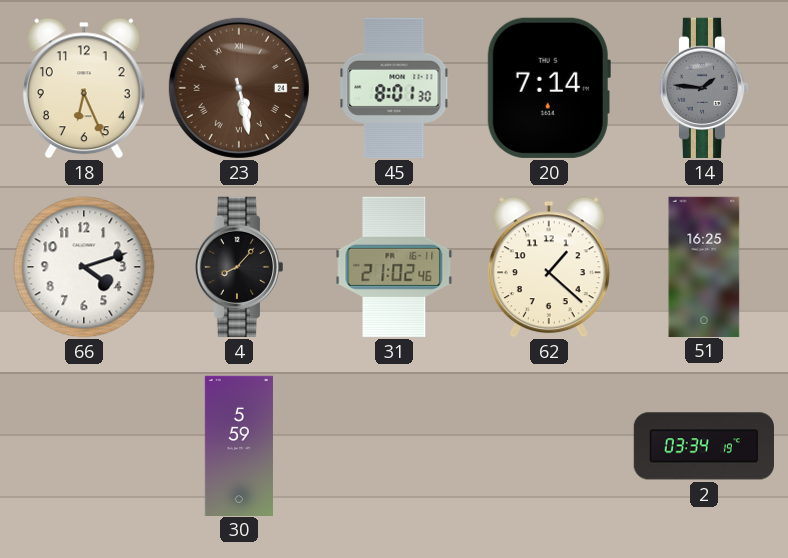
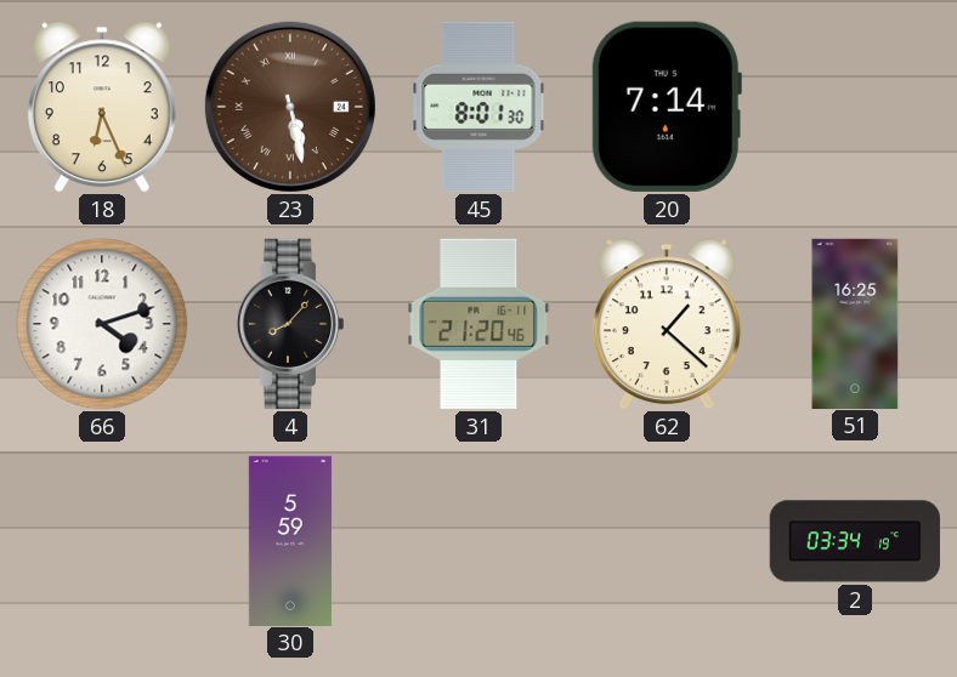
14: 1:46 -> none (704, 88)
31: 21:02 -> 21:20 (478, 324)
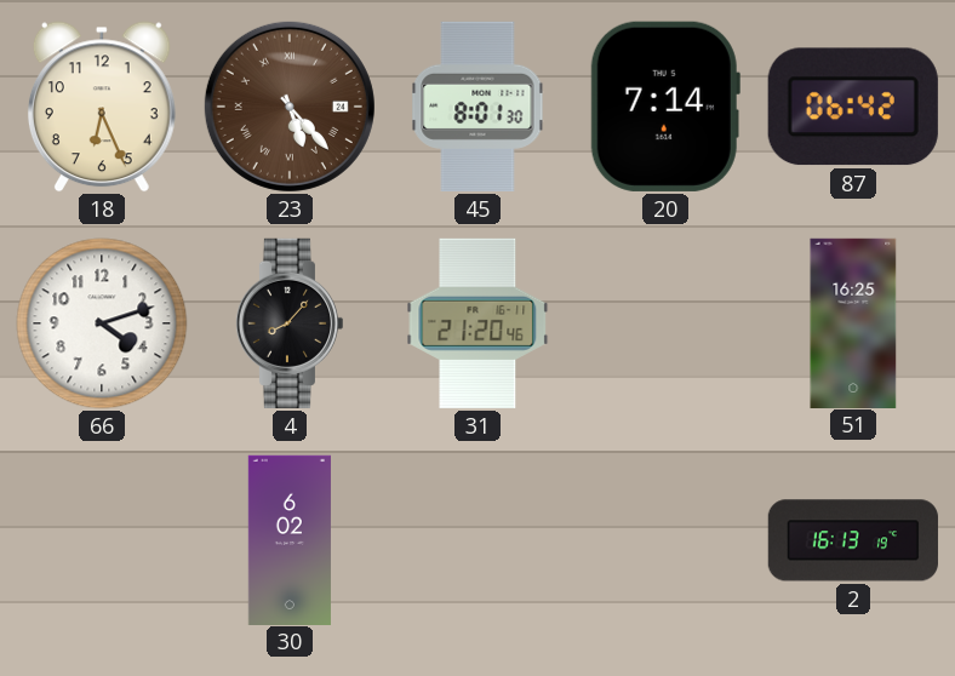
23: 5:28 -> 5:23 (290, 107)
87: none -> 06:42 (853, 107)
62: 1:22 -> none (667, 324)
30: 5:59 -> 6:02 (290, 539)
2: 03:34 -> 16:13 (853, 540)
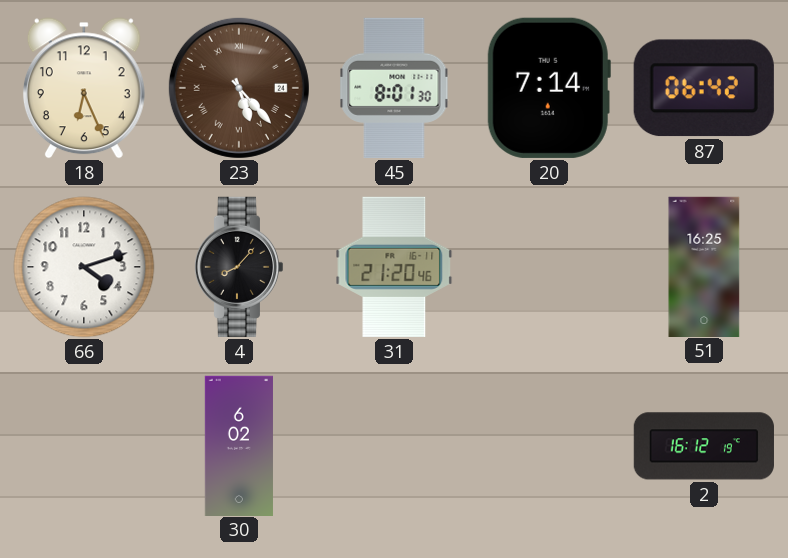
2: 16:13 -> 16:12 (704, 446)
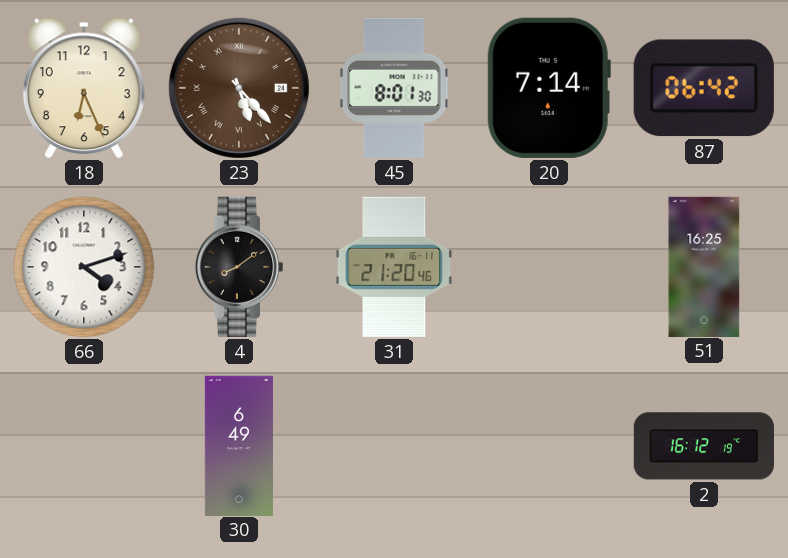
4: 8:07 -> 8:09 (239, 267)
30: 6:02 -> 6:49 (239, 445)
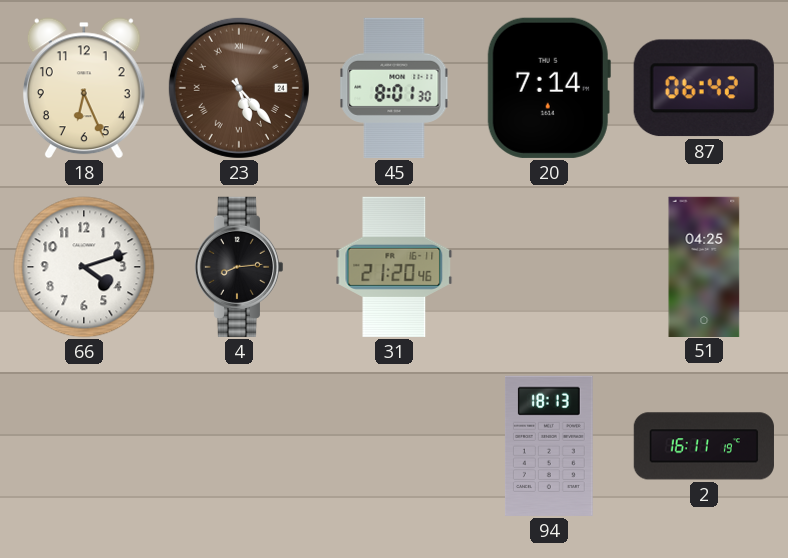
4: 8:09 -> 8:14 (239, 267)
51: 16:25 -> 04:25 (704, 266)
30: 6:49 -> none (239, 445)
94: none -> 18:13 (549, 446)
2: 16:12 -> 16:11 (704, 446)
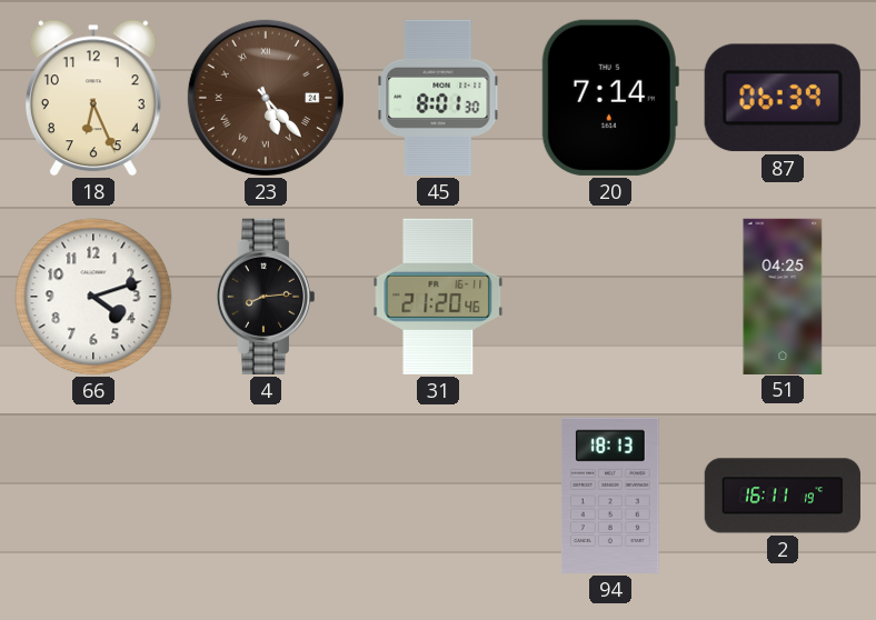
87: 06:42 -> 06:39 (783, 98)
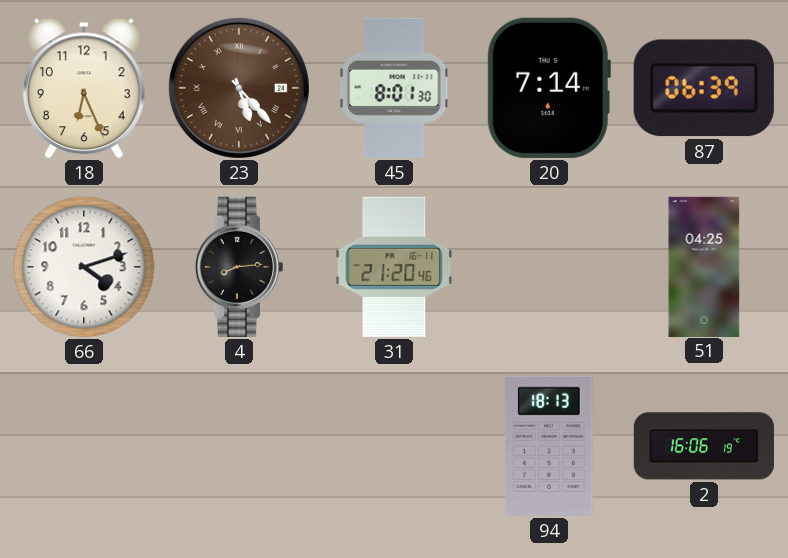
2: 16:11 -> 16:06 (704, 446)
